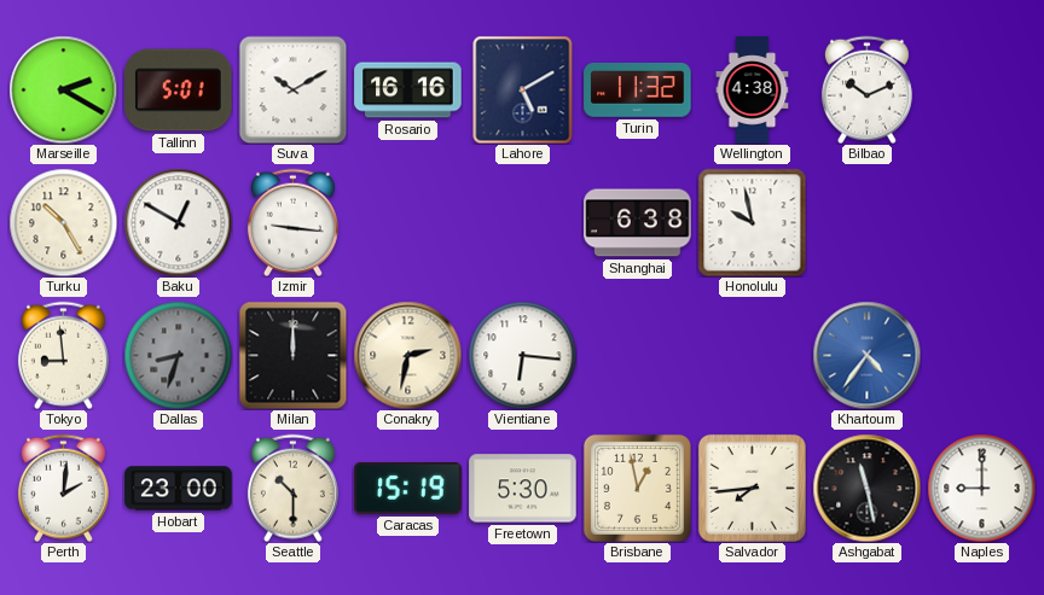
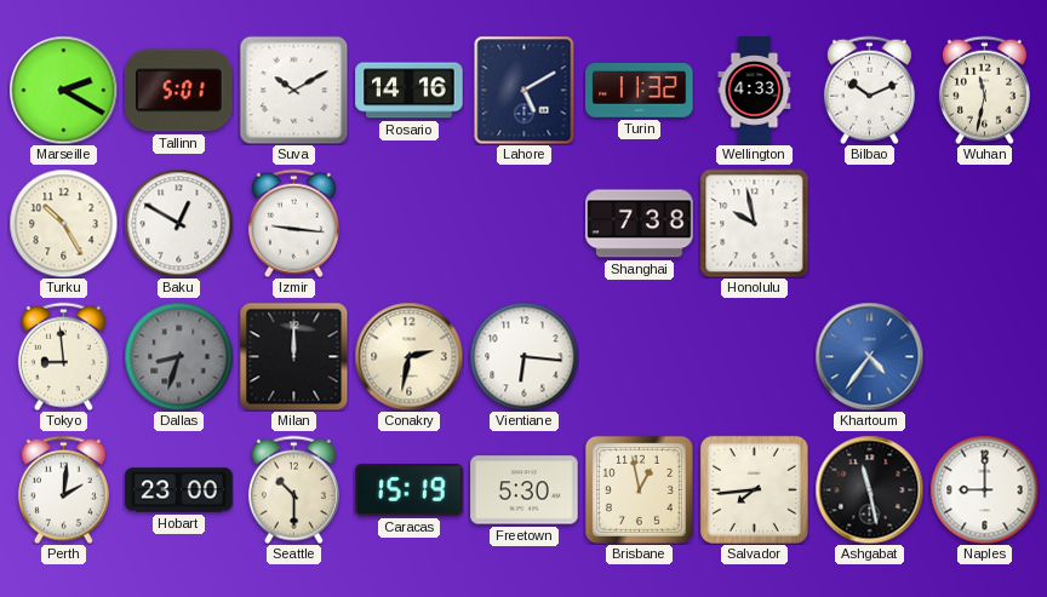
Rosario: 16:16 -> 14:16 (410, 91)
Wellington: 4:38 -> 4:33 (755, 91)
Wuhan: none -> 11:32 (984, 90)
Shanghai: 6:38 -> 7:38 (640, 224)
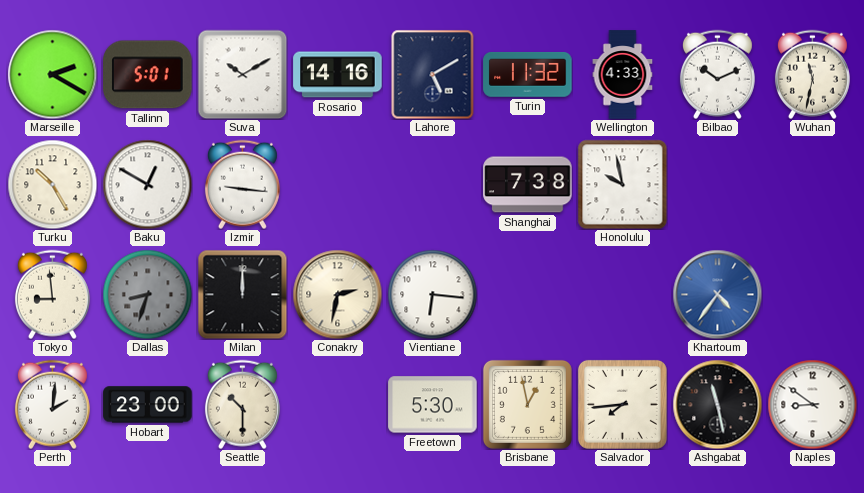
Caracas: 15:19 -> none (410, 490)
Naples: 9:00 -> 8:51 (812, 404)
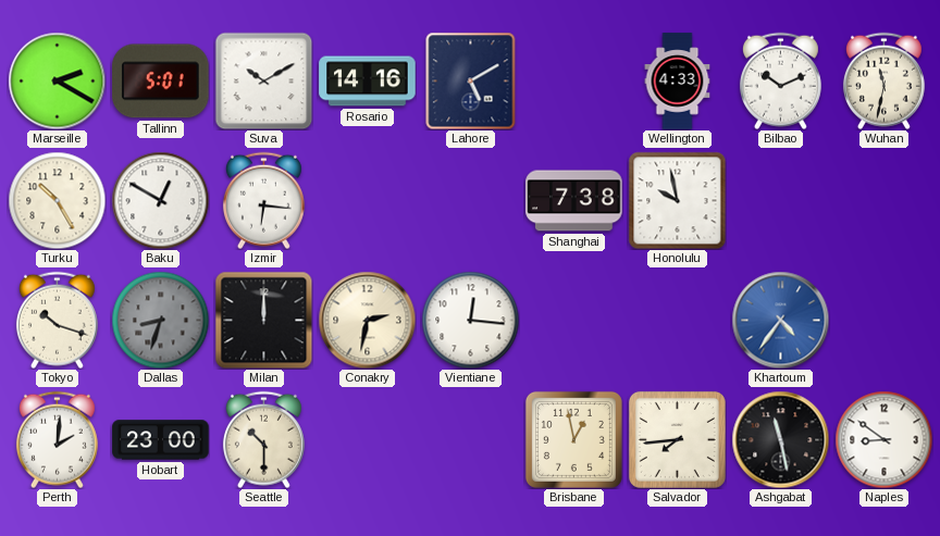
Turin: 11:32 -> none (528, 75)
Izmir: 9:16 -> 6:16 (263, 200)
Tokyo: 8:59 -> 10:18 (57, 320)
Vientiane: 6:16 -> 12:16 (470, 320)
Freetown: 5:30 -> none (433, 405)
